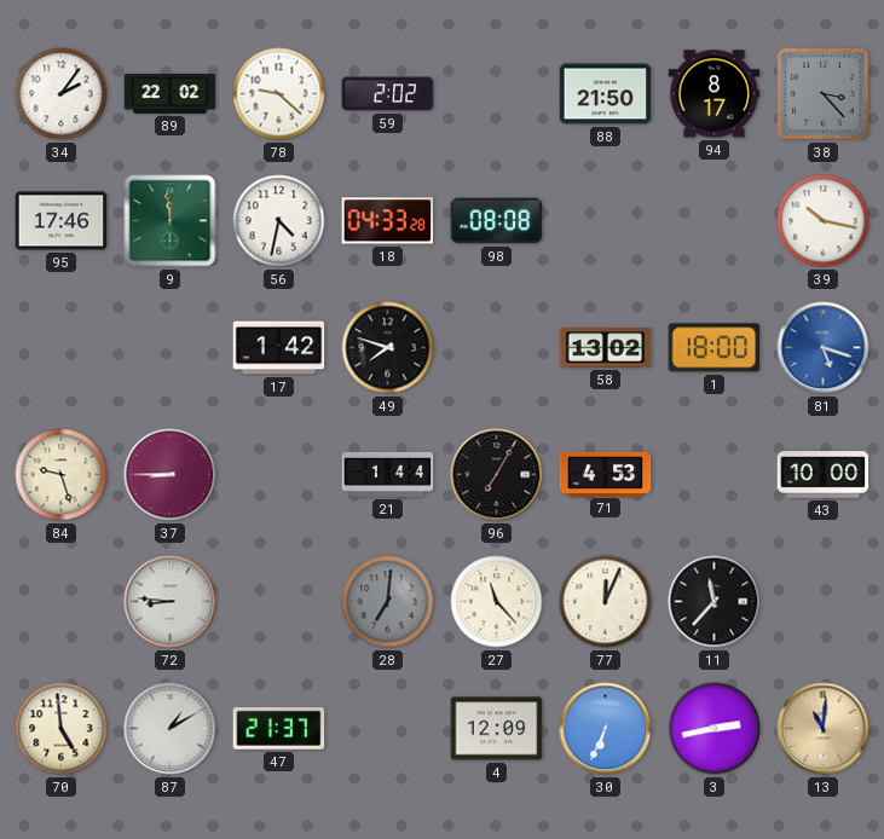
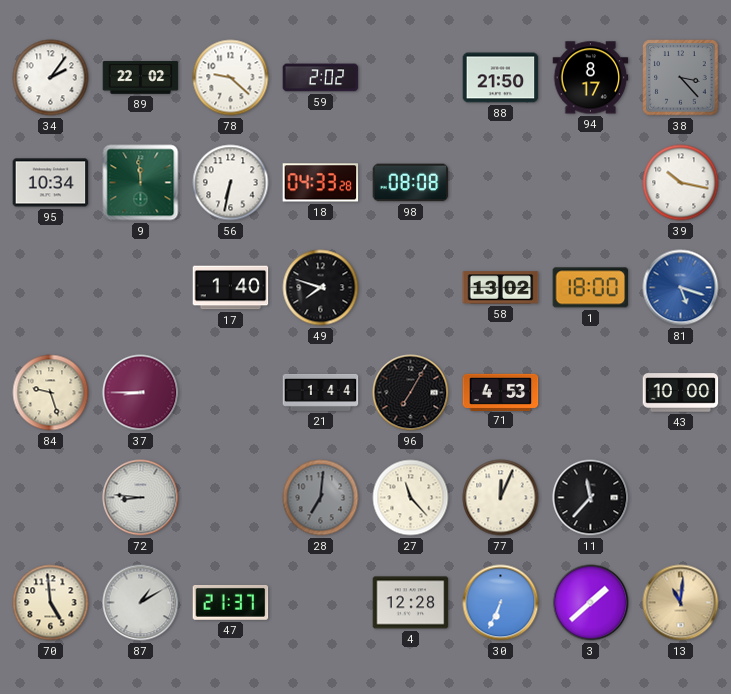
95: 17:46 -> 10:34 (51, 183)
56: 4:32 -> 6:32 (231, 183)
17: 1:42 -> 1:40 (231, 288)
4: 12:09 -> 12:28 (411, 603)
3: 2:43 -> 1:38 (591, 603)
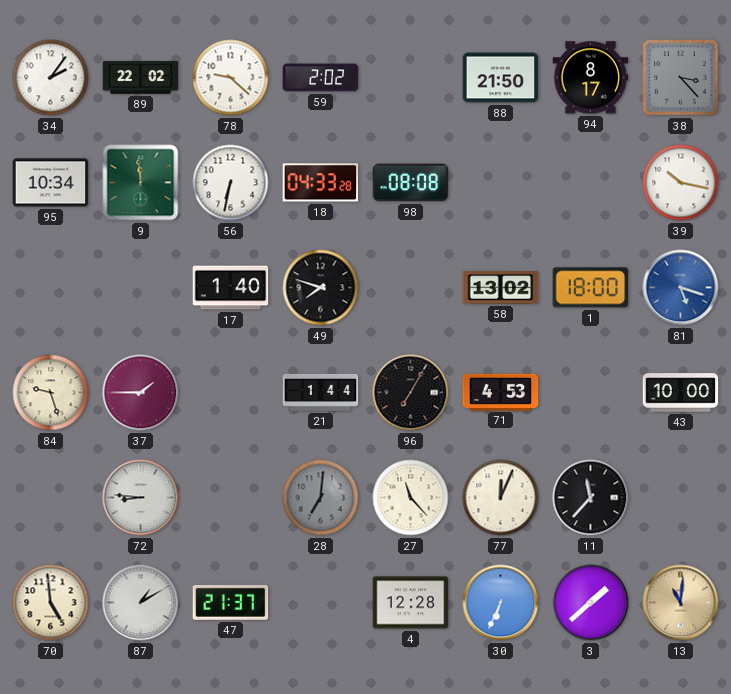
37: 8:45 -> 1:45 (141, 393)
